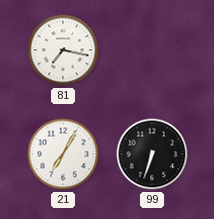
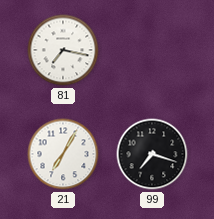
99: 6:33 -> 7:18 (152, 154)
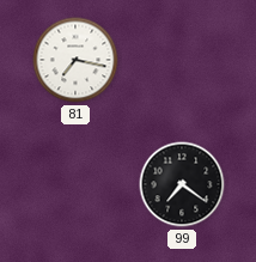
21: 7:05 -> none (63, 154)
99: 7:18 -> 7:21 (182, 184)
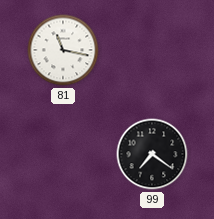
81: 7:17 -> 11:17 (63, 50)
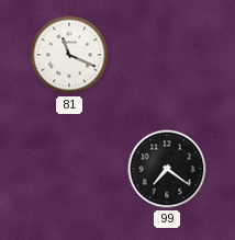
81: 11:17 -> 11:19 (69, 55)
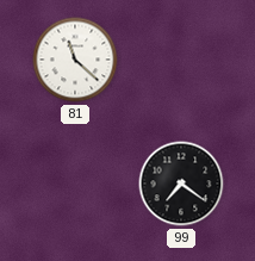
81: 11:19 -> 11:22 (75, 60)
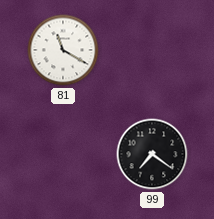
81: 11:22 -> 11:20 (63, 50)
